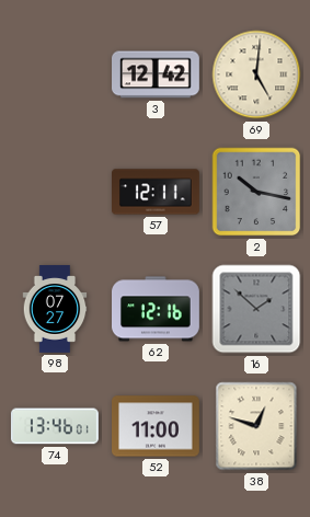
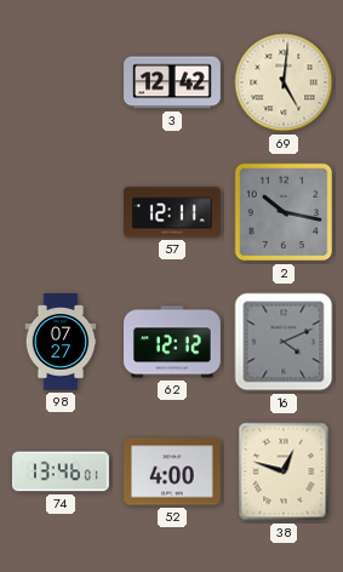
62: 12:16 -> 12:12 (173, 342)
16: 1:52 -> 4:11 (284, 342)
52: 11:00 -> 4:00 (173, 471)
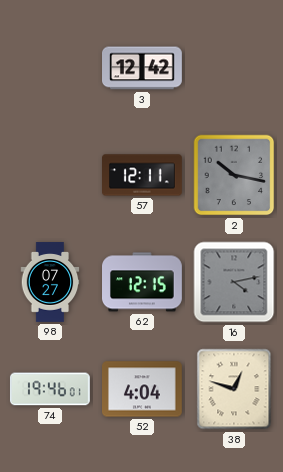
69: 5:01 -> none (284, 82)
62: 12:12 -> 12:15 (143, 282)
16: 4:11 -> 4:13 (234, 282)
74: 13:46 -> 19:46 (50, 389)
52: 4:00 -> 4:04 (143, 389)
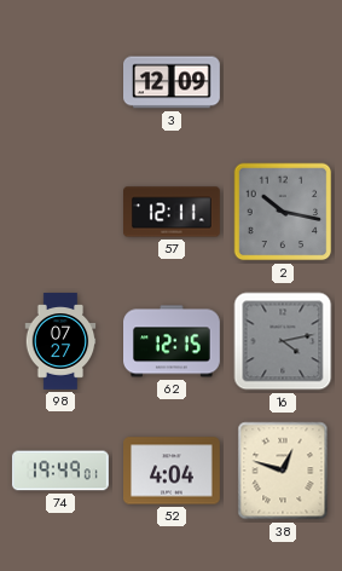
3: 12:42 -> 12:09 (173, 82)
74: 19:46 -> 19:49 (60, 471)
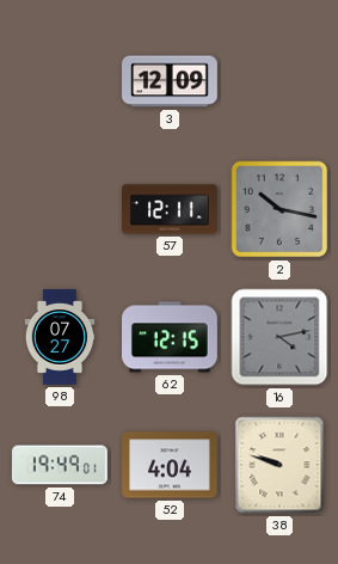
38: 12:48 -> 9:48 (279, 465)
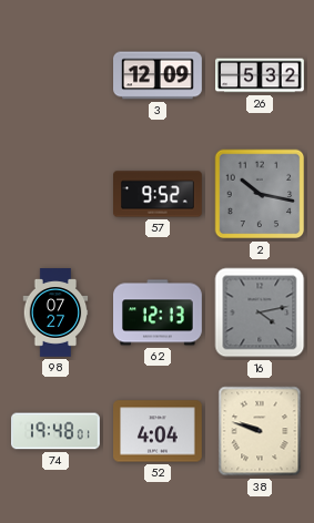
26: none -> 5:32 (261, 75)
57: 12:11 -> 9:52 (159, 194)
62: 12:15 -> 12:13 (159, 312)
74: 19:49 -> 19:48 (55, 431)
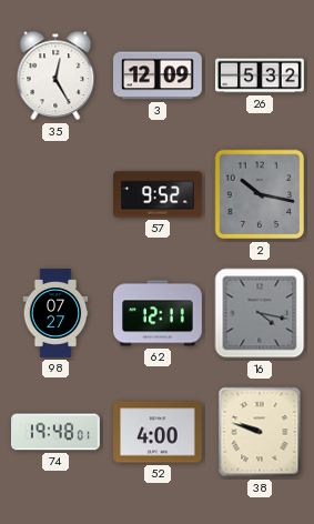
35: none -> 12:25 (55, 75)
62: 12:13 -> 12:11 (159, 313)
16: 4:13 -> 4:17 (260, 313)
52: 4:04 -> 4:00 (159, 432)
